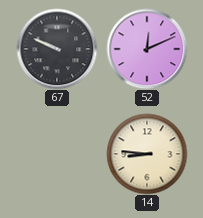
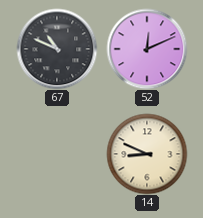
67: 9:49 -> 10:49 (57, 49)
14: 8:46 -> 8:49 (147, 154)
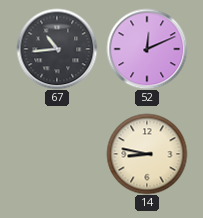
67: 10:49 -> 10:44 (57, 49)
14: 8:49 -> 8:47 (147, 154)
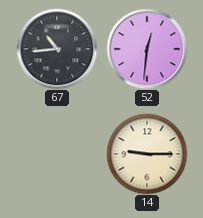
52: 12:11 -> 12:31 (147, 49)
14: 8:47 -> 9:15 (147, 154)
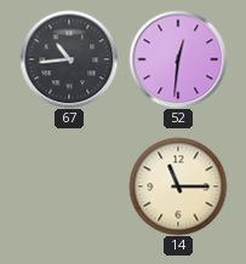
14: 9:15 -> 11:15 (178, 186)
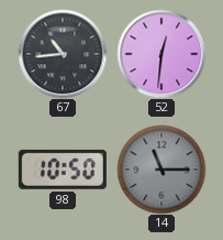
98: none -> 10:50 (63, 170)
14 dial: cream -> grey (161, 170)
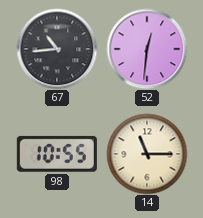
98: 10:50 -> 10:55 (57, 154)
14 dial: grey -> cream (147, 154)
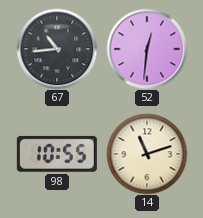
14: 11:15 -> 11:12 (147, 154)
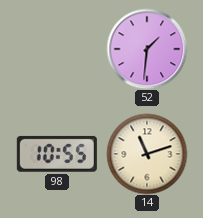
67: 10:44 -> none (57, 49)
52: 12:31 -> 1:31 (147, 49)
